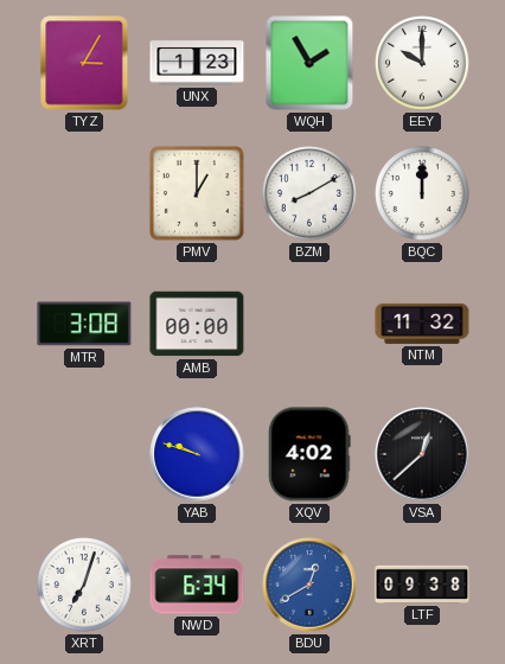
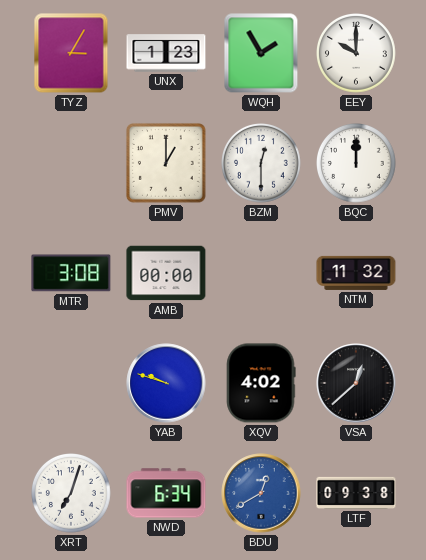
BZM: 8:10 -> 12:30 (262, 164)
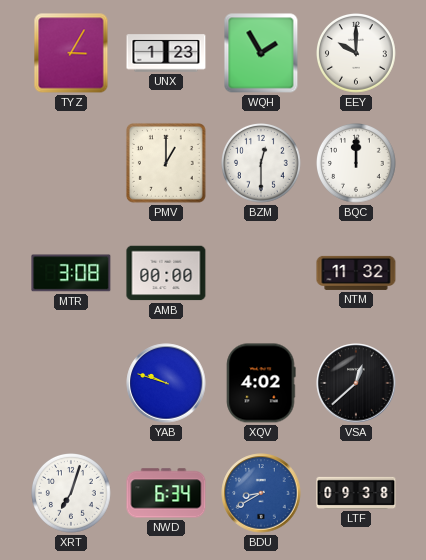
BDU: 12:40 -> 8:40 (261, 493)
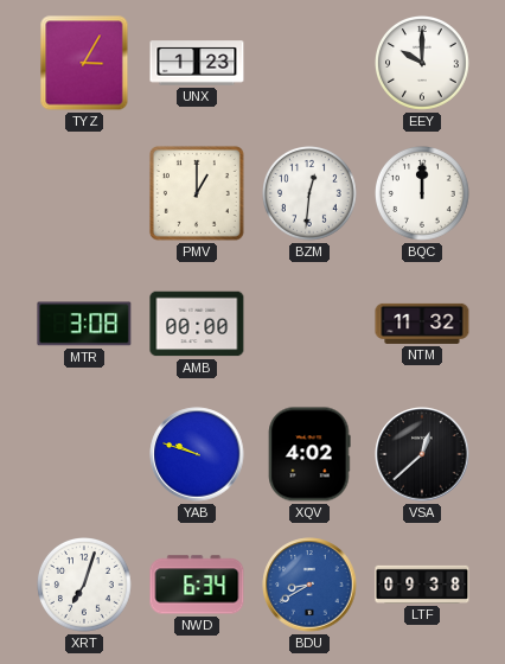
WQH: 1:55 -> none (261, 53)
BZM: 12:30 -> 12:31 (311, 194)
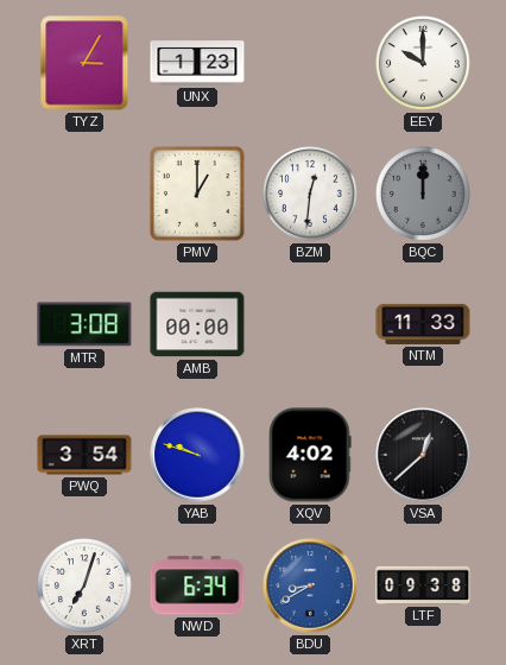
BQC dial: white -> grey (424, 195)
NTM: 11:32 -> 11:33 (423, 324)
PWQ: none -> 3:54 (84, 455)
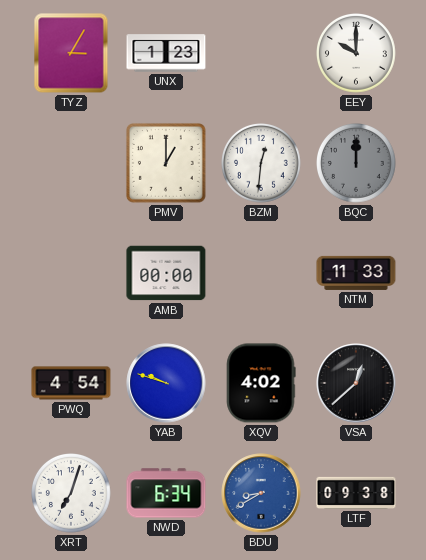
MTR: 3:08 -> none (84, 324)
PWQ: 3:54 -> 4:54 (71, 383)
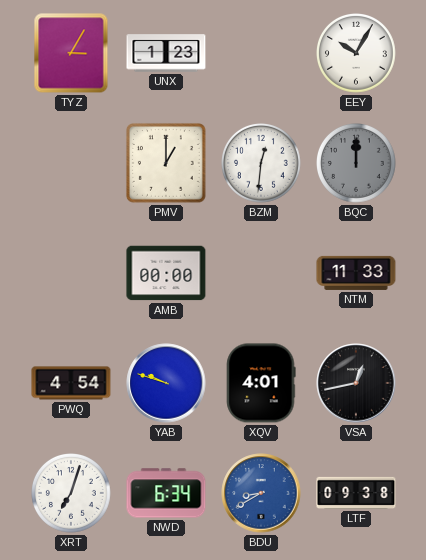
EEY: 10:00 -> 10:05 (357, 54)
XQV: 4:02 -> 4:01 (261, 383)
VSA: 12:38 -> 12:43 (356, 383)
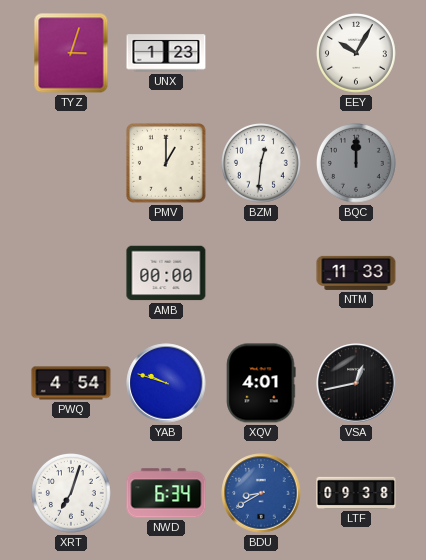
TYZ: 3:05 -> 3:03 (71, 53)
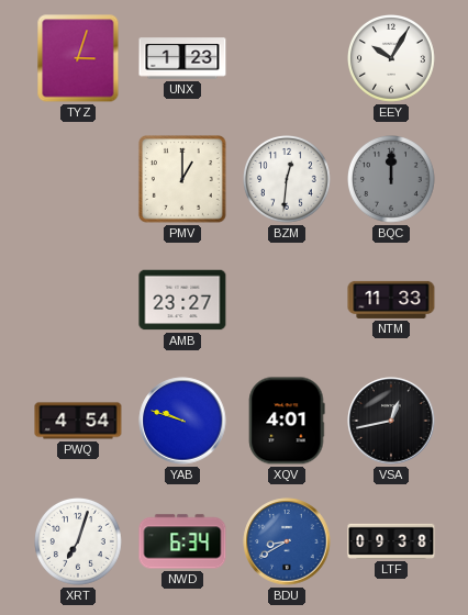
AMB: 00:00 -> 23:27 (182, 300)
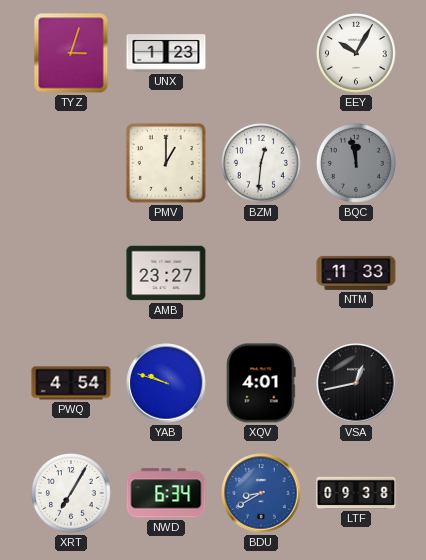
BQC: 12:00 -> 11:58 (357, 164)
XRT: 7:03 -> 7:05 (72, 494)
